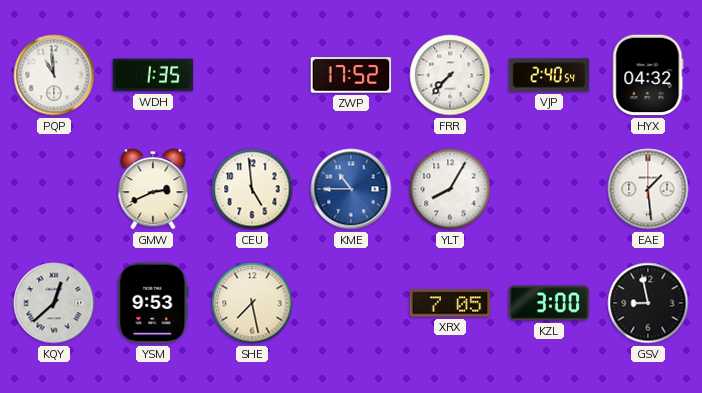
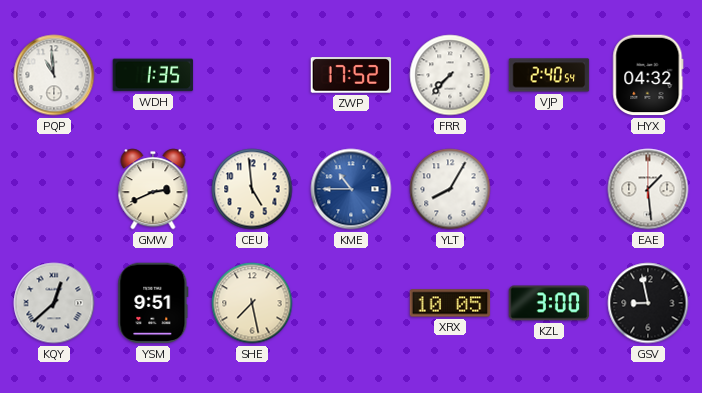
YSM: 9:53 -> 9:51 (153, 303)
XRX: 7:05 -> 10:05 (450, 303)
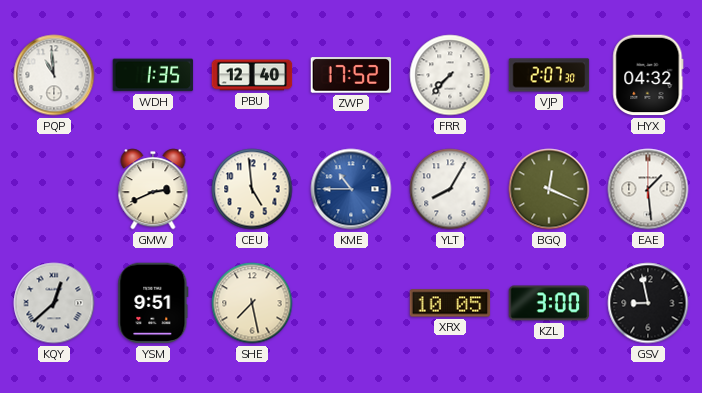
PBU: none -> 12:40 (252, 75)
VJP: 2:40 -> 2:07 (549, 75)
BGQ: none -> 12:19 (549, 189)
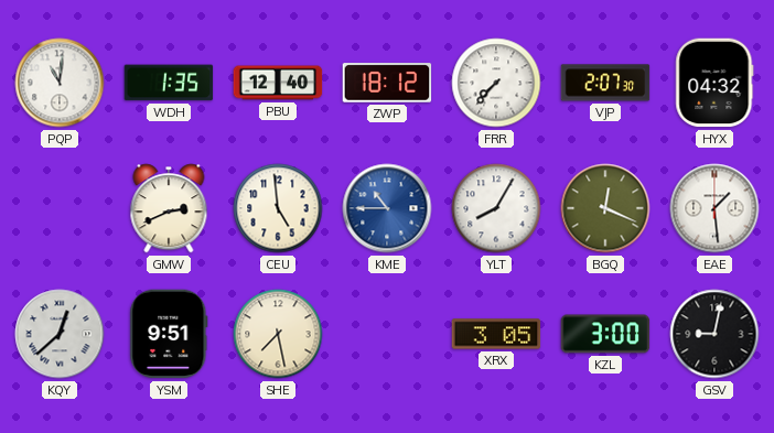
PQP: 10:59 -> 11:01 (60, 83)
ZWP: 17:52 -> 18:12 (387, 83)
XRX: 10:05 -> 3:05 (496, 334)
GSV: 8:58 -> 9:02 (714, 334)
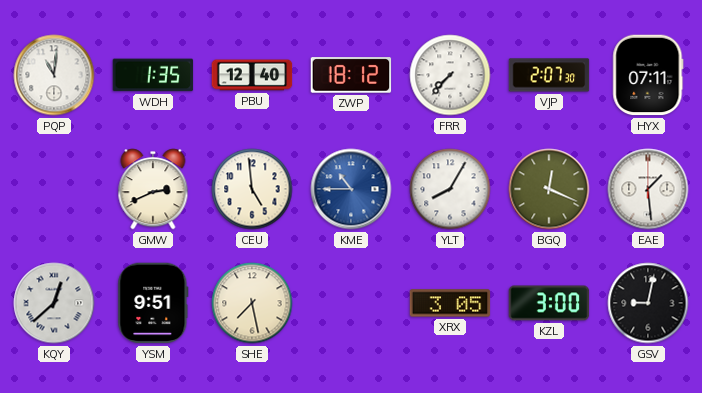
HYX: 04:32 -> 07:11 (648, 75)
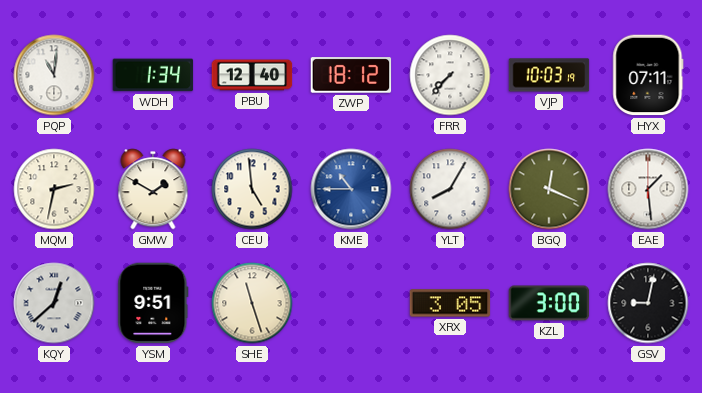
WDH: 1:35 -> 1:34 (153, 75)
VJP: 2:07 -> 10:03 (549, 75)
MQM: none -> 2:32 (54, 189)
GMW: 2:41 -> 1:50 (153, 189)
SHE: 7:28 -> 11:27 (252, 303)
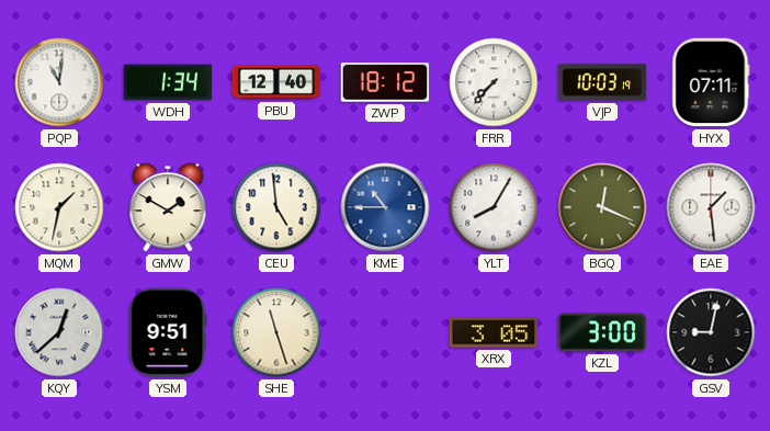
MQM: 2:32 -> 1:32 (59, 207)
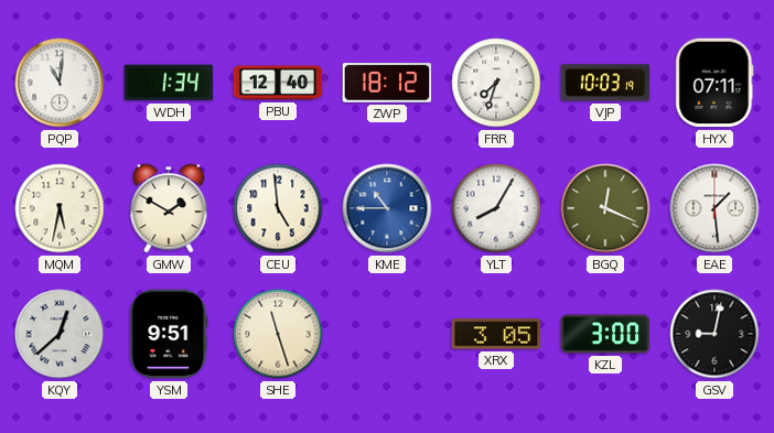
FRR: 7:37 -> 7:33 (496, 83)
MQM: 1:32 -> 5:32 (60, 208)
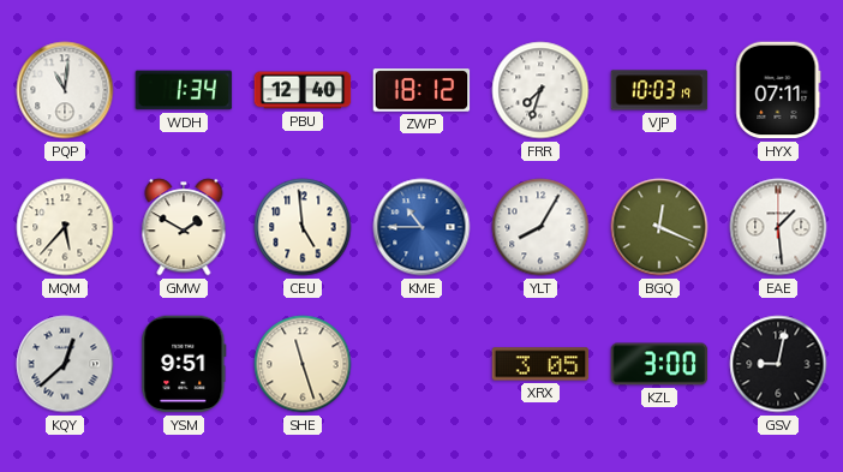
MQM: 5:32 -> 5:37 (65, 227)
